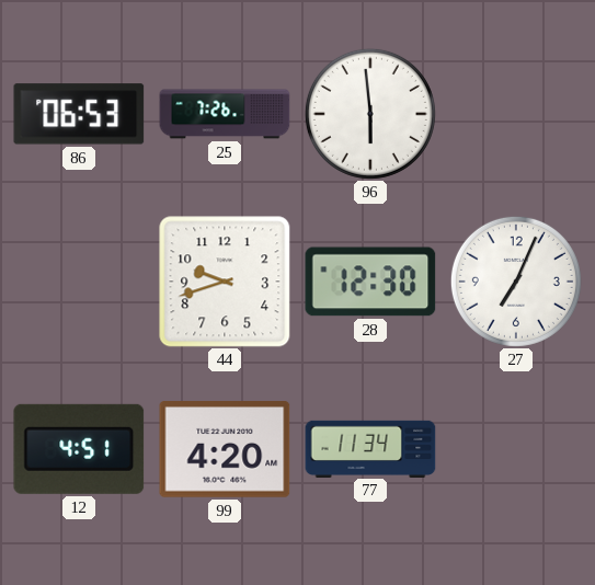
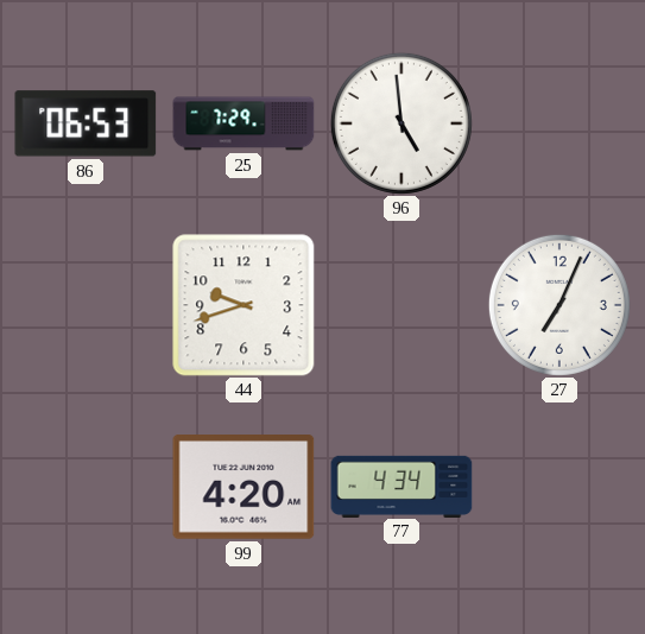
25: 7:26 -> 7:29 (244, 123)
96: 5:59 -> 4:59 (401, 123)
28: 12:30 -> none (370, 282)
12: 4:51 -> none (79, 449)
77: 11:34 -> 4:34 (401, 486)
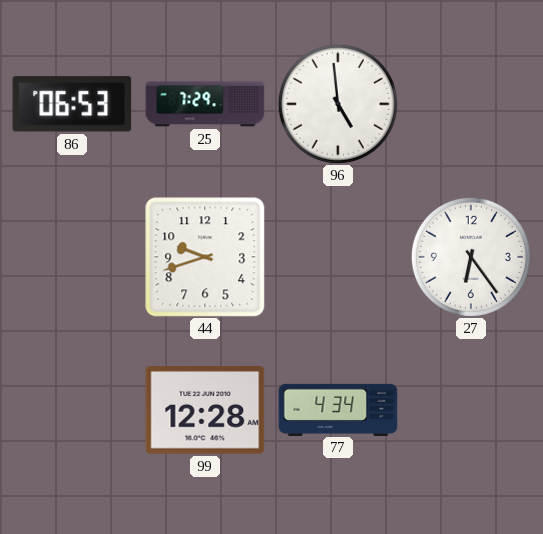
27: 7:04 -> 6:24 (471, 257)
99: 4:20 -> 12:28 (205, 411)
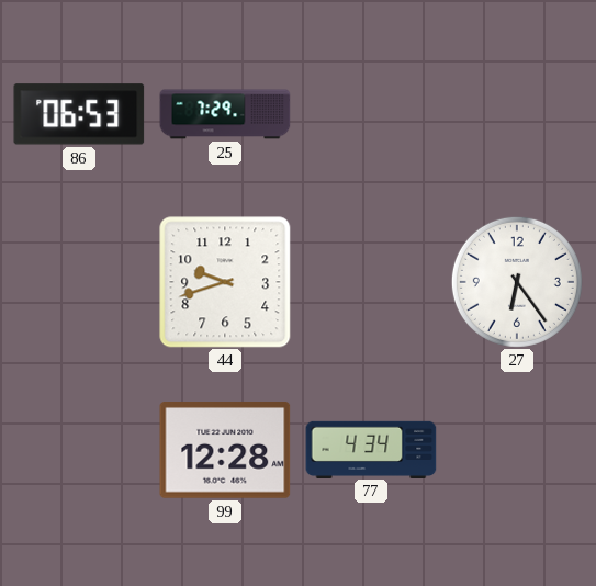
96: 4:59 -> none (338, 104)
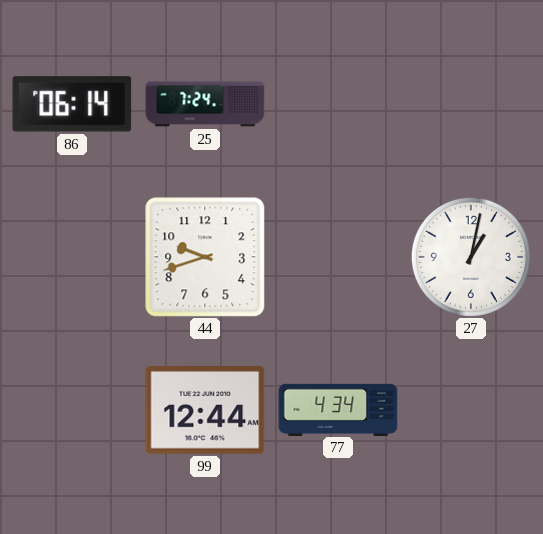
86: 06:53 -> 06:14 (72, 104)
25: 7:29 -> 7:24 (205, 104)
27: 6:24 -> 1:02 (471, 257)
99: 12:28 -> 12:44 (205, 411)
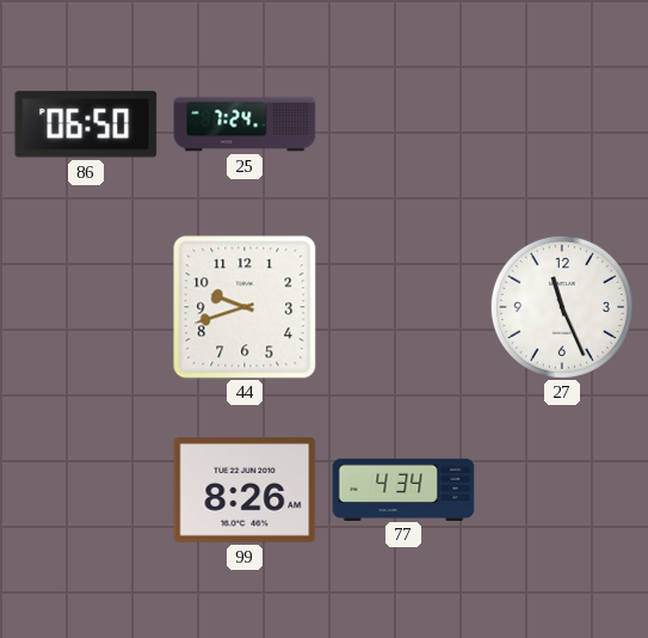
86: 06:14 -> 06:50 (86, 124)
27: 1:02 -> 11:26 (562, 307)
99: 12:44 -> 8:26 (245, 491)
